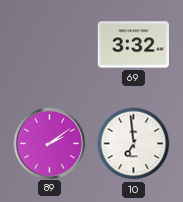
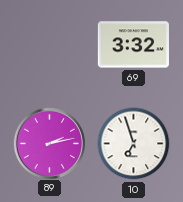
89: 2:09 -> 2:13 (49, 143)
10: 6:59 -> 6:57 (134, 144)
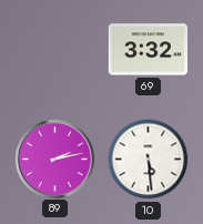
10: 6:57 -> 5:29 (149, 160)
